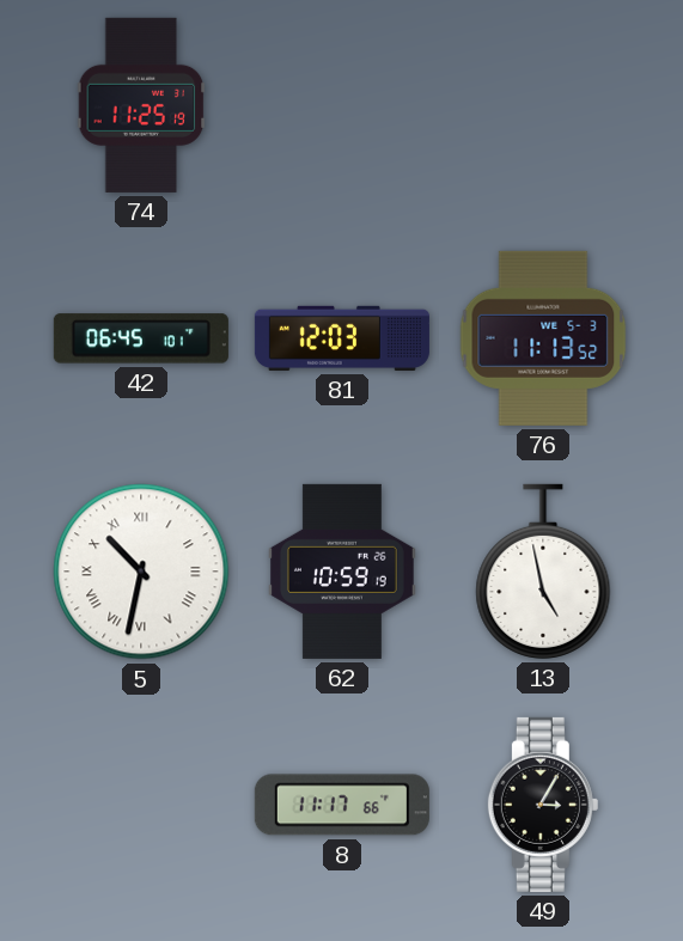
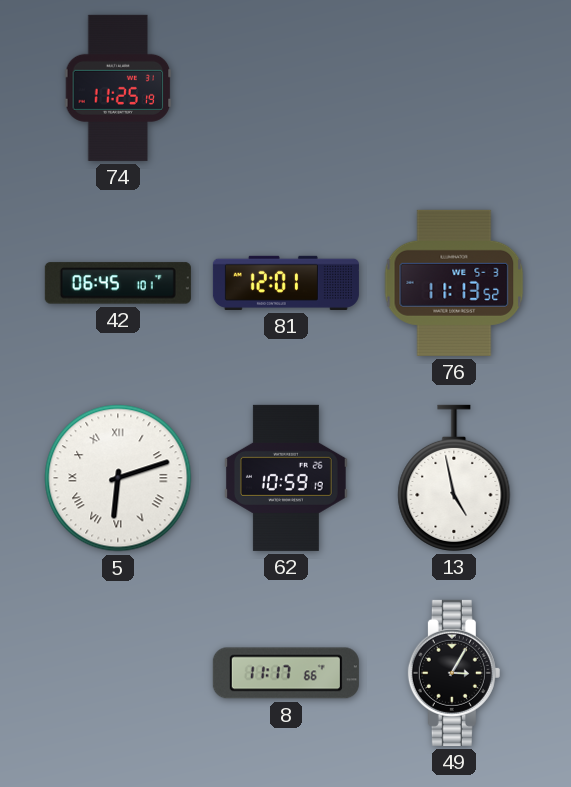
81: 12:03 -> 12:01 (286, 283)
5: 10:32 -> 6:12 (118, 478)
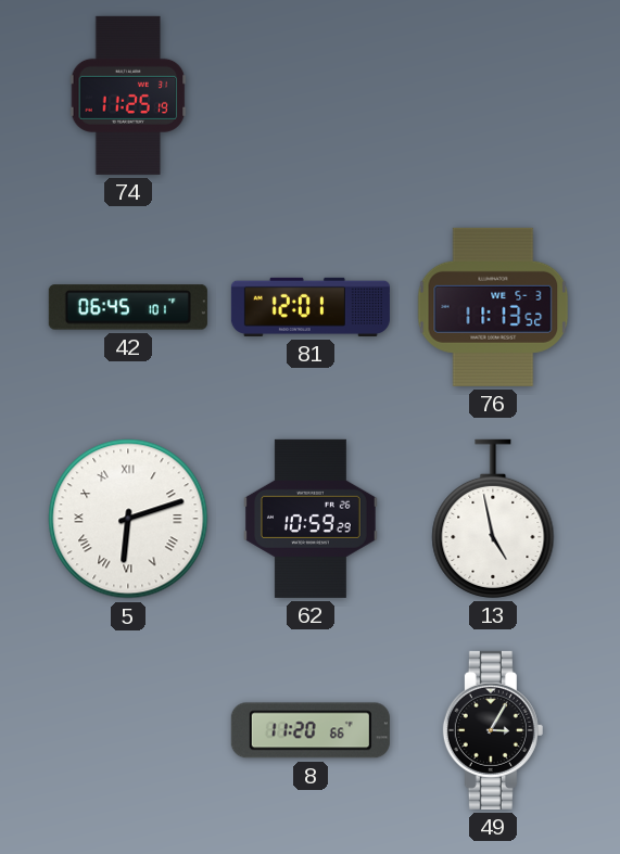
62: 10:59:19 -> 10:59:29 (311, 519)
8: 11:17 -> 11:20 (311, 730)
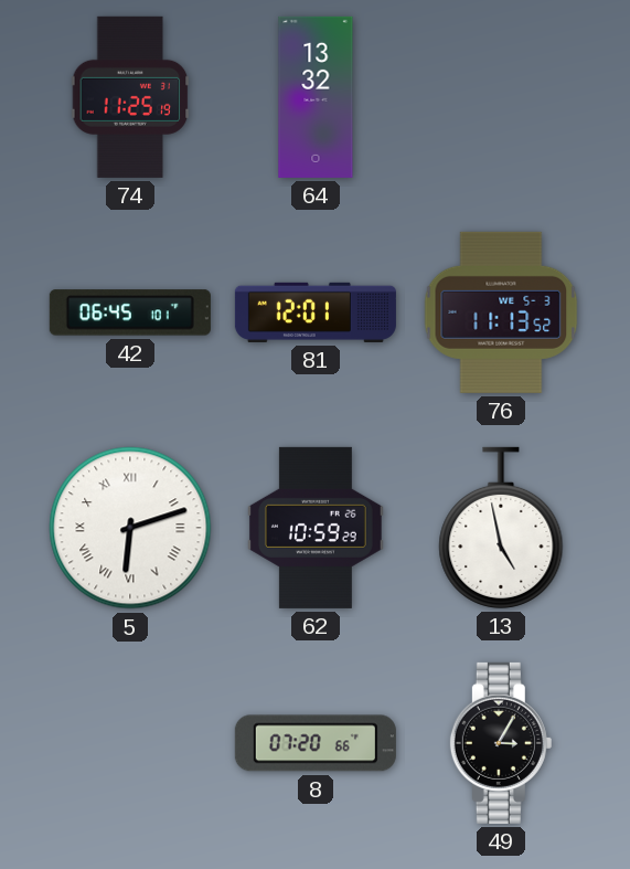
64: none -> 13:32 (316, 97)
8: 11:20 -> 07:20 (316, 743)
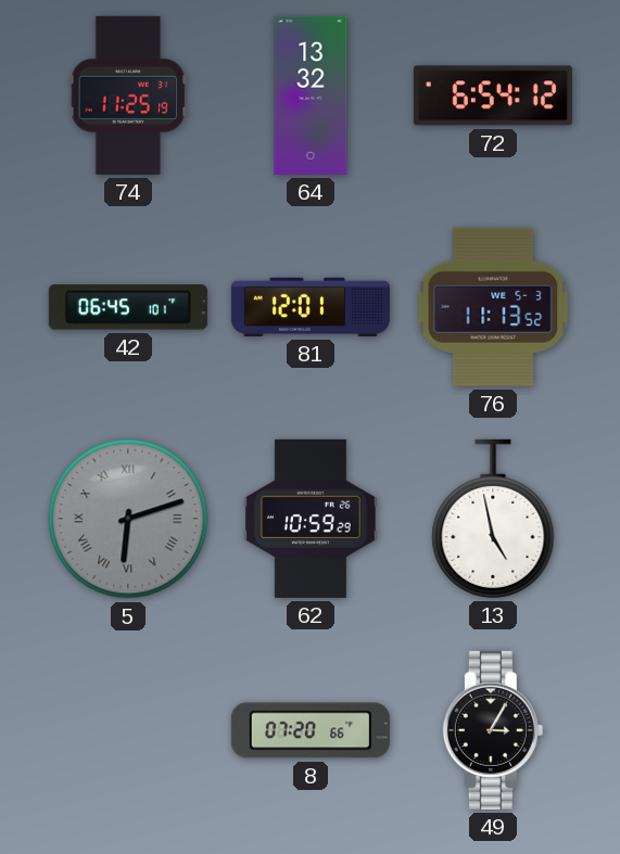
72: none -> 6:54 (493, 95)
5 dial: white -> grey (128, 519)
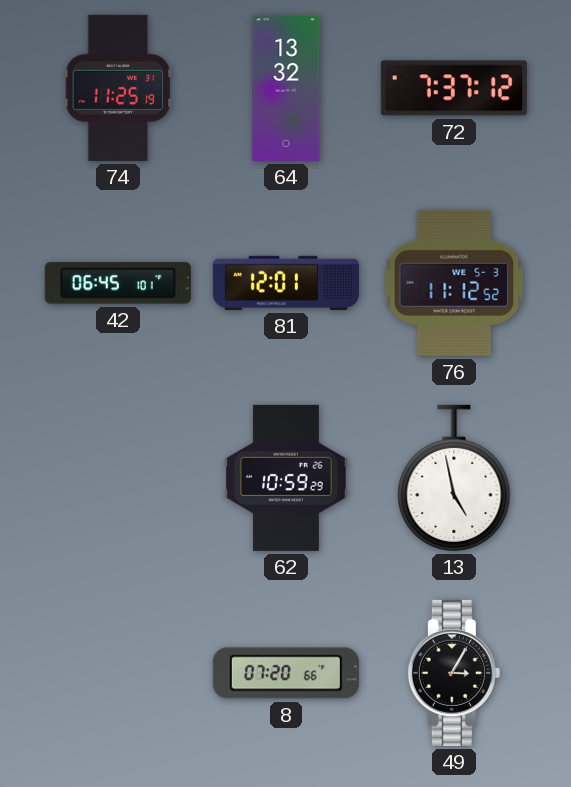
72: 6:54 -> 7:37 (454, 88)
76: 11:13 -> 11:12 (454, 283)
5: 6:12 -> none (128, 519)
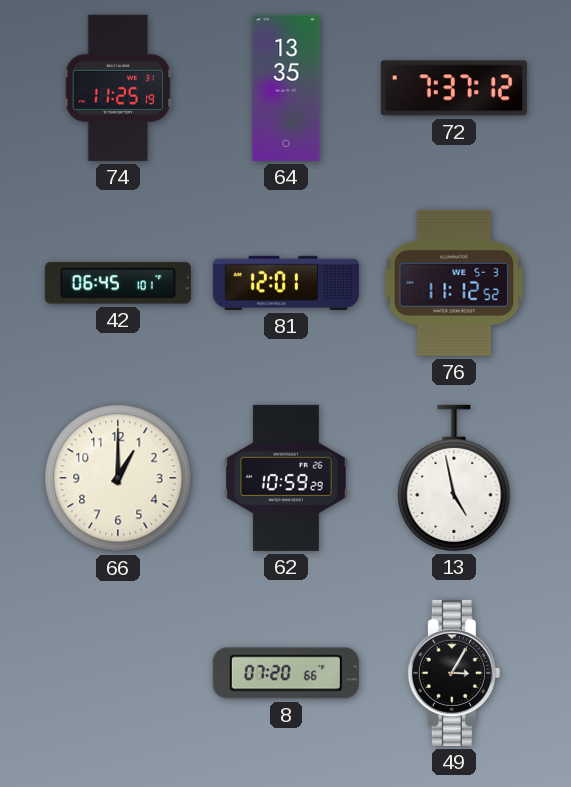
64: 13:32 -> 13:35 (286, 88)
66: none -> 1:00 (118, 478)
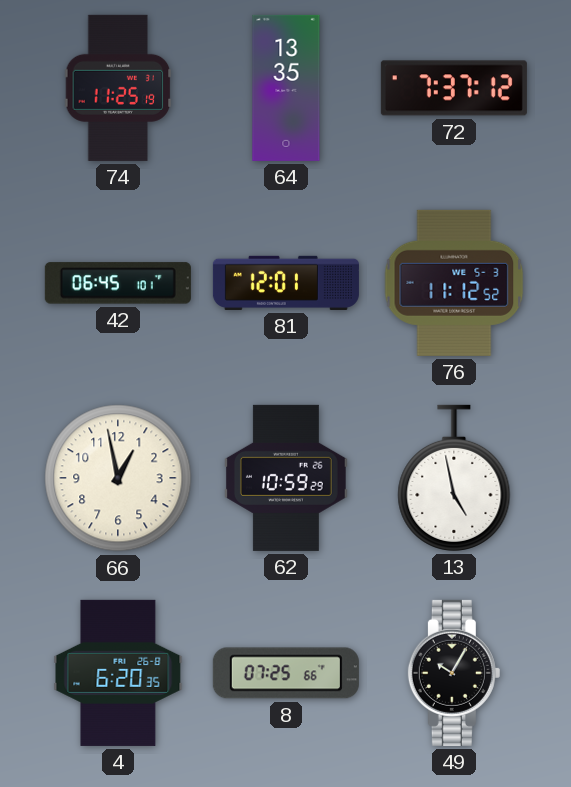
66: 1:00 -> 12:58 (118, 478)
4: none -> 6:20 (118, 673)
8: 07:20 -> 07:25 (286, 673)
49: 3:05 -> 10:05 (454, 673)
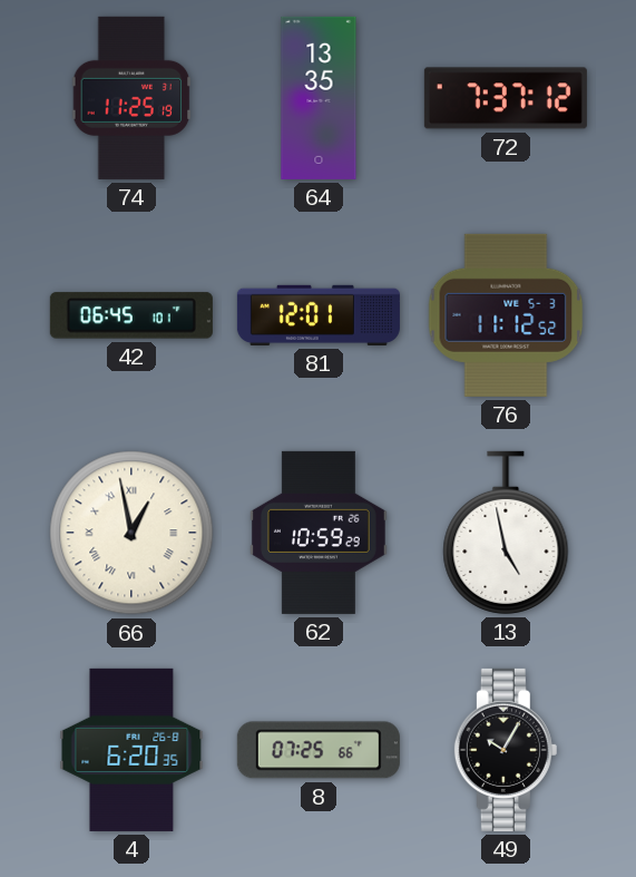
66 numerals: Arabic -> Roman (131, 533)
